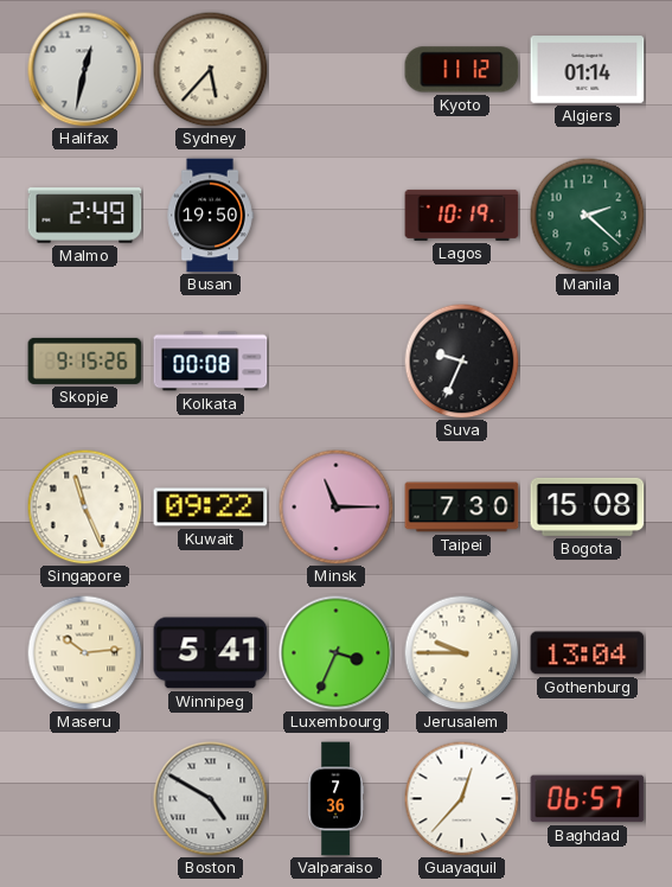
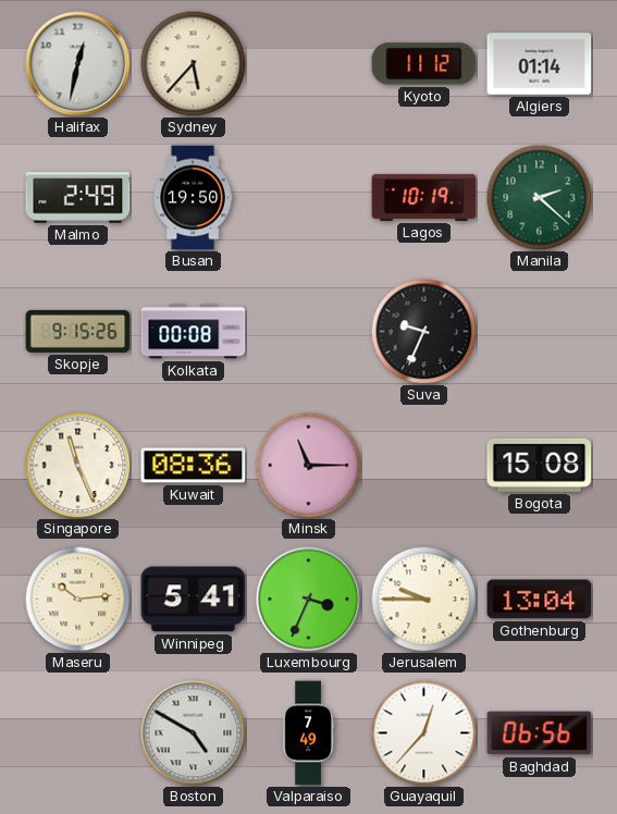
Kuwait: 09:22 -> 08:36 (194, 466)
Taipei: 7:30 -> none (462, 508)
Valparaiso: 7:36 -> 7:49 (308, 733)
Baghdad: 06:57 -> 06:56 (540, 733)
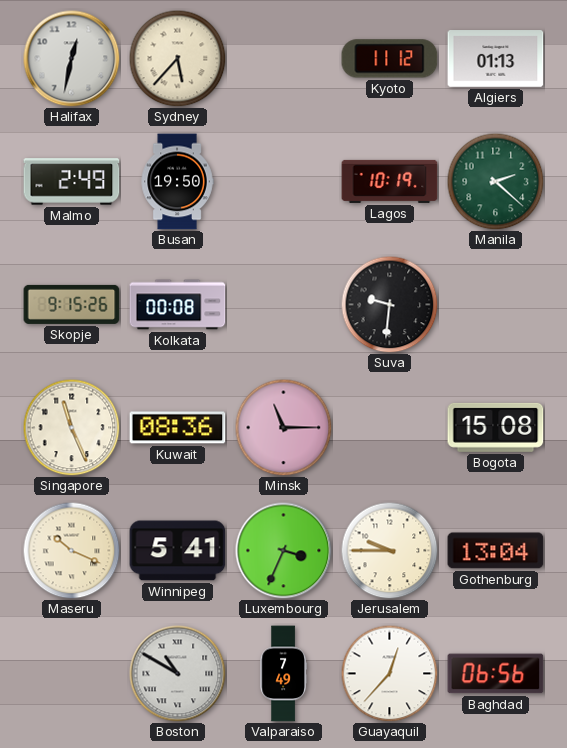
Algiers: 01:14 -> 01:13 (496, 59)
Suva: 9:34 -> 9:31 (389, 304)
Maseru: 10:14 -> 10:19 (71, 550)
Boston: 4:50 -> 10:50 (178, 674)
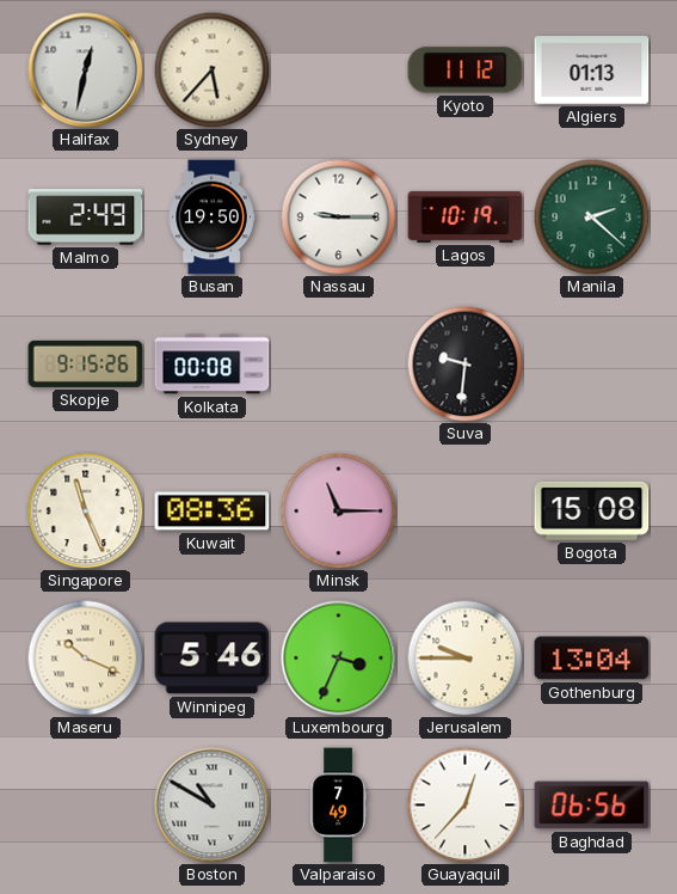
Nassau: none -> 9:15 (338, 216)
Winnipeg: 5:41 -> 5:46 (213, 659)
